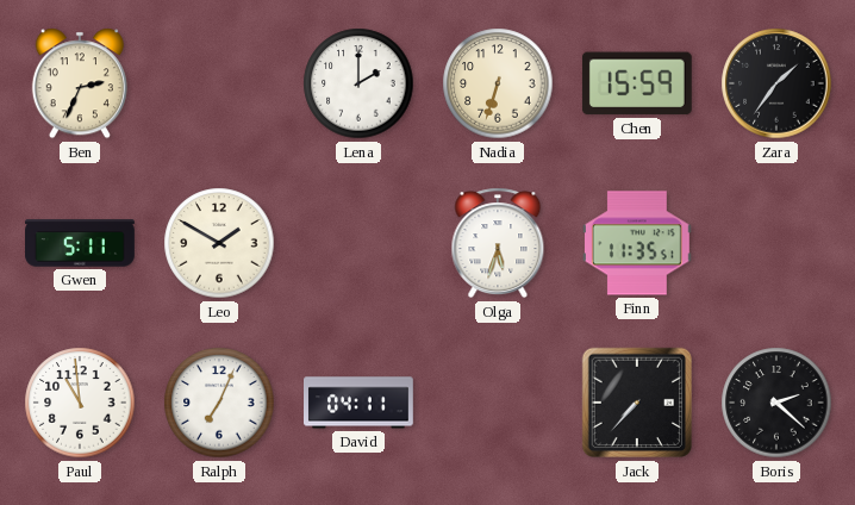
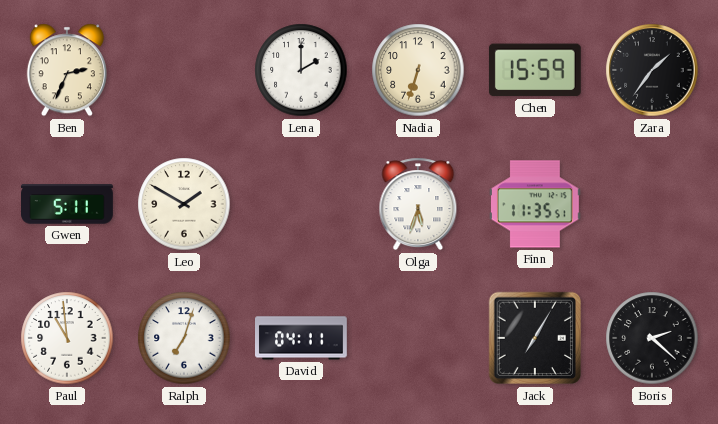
Ralph: 7:04 -> 7:03 (184, 338)
Jack: 7:37 -> 7:05 (535, 338)
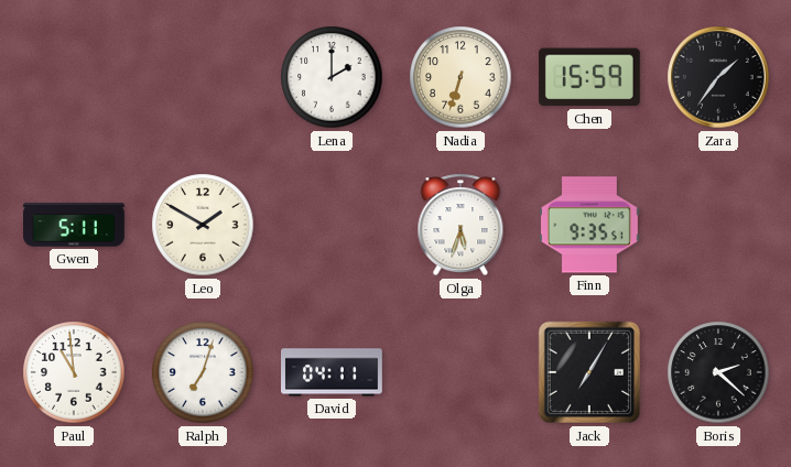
Ben: 2:34 -> none (67, 70)
Finn: 11:35 -> 9:35 (589, 225)
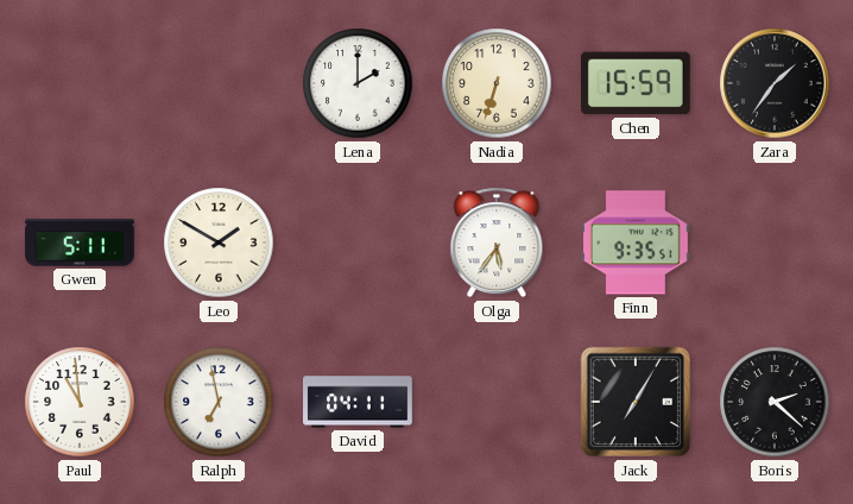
Olga: 5:33 -> 5:36 (497, 242)
Ralph: 7:03 -> 6:58 (219, 402)
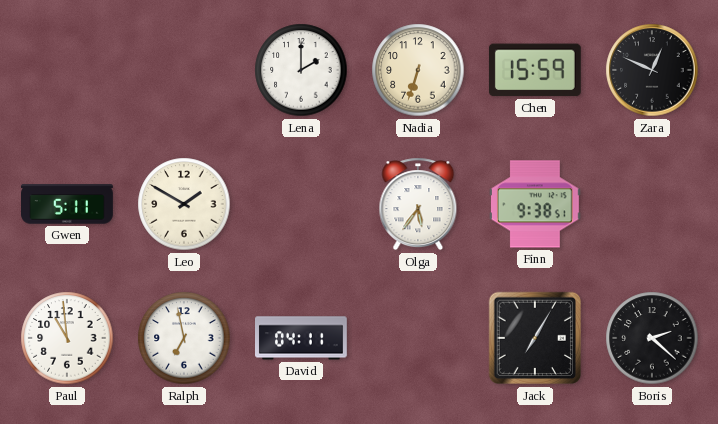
Zara: 1:36 -> 12:49 (652, 70)
Finn: 9:35 -> 9:38 (535, 204)
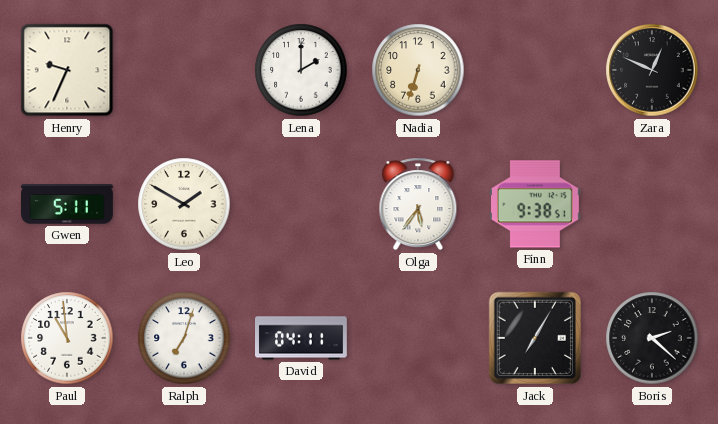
Henry: none -> 9:34 (67, 70)
Chen: 15:59 -> none (535, 70)
Ralph: 6:58 -> 7:03 (184, 338)
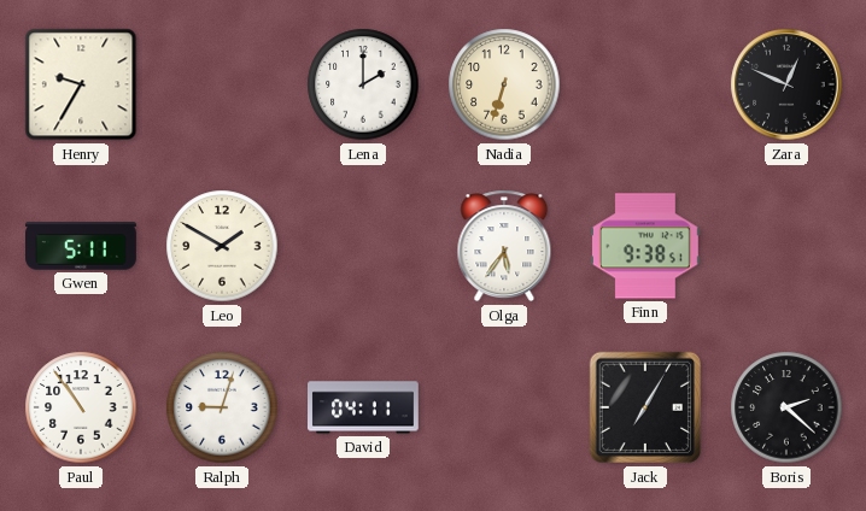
Henry: 9:34 -> 9:35 (81, 84)
Paul: 10:59 -> 10:54 (81, 407)
Ralph: 7:03 -> 9:03 (222, 407)
